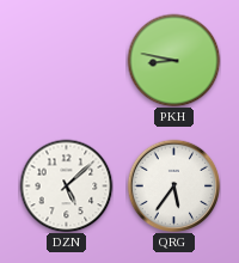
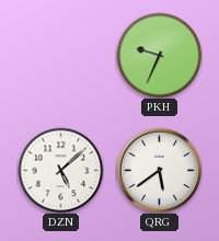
PKH: 8:47 -> 9:34 (159, 55)
QRG: 5:36 -> 5:39 (159, 170)
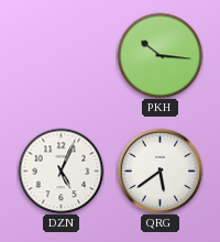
PKH: 9:34 -> 10:16 (159, 55)
DZN: 5:08 -> 5:04 (61, 170)
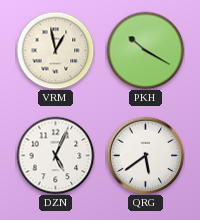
VRM: none -> 12:58 (55, 50)
PKH: 10:16 -> 10:20 (145, 50)
